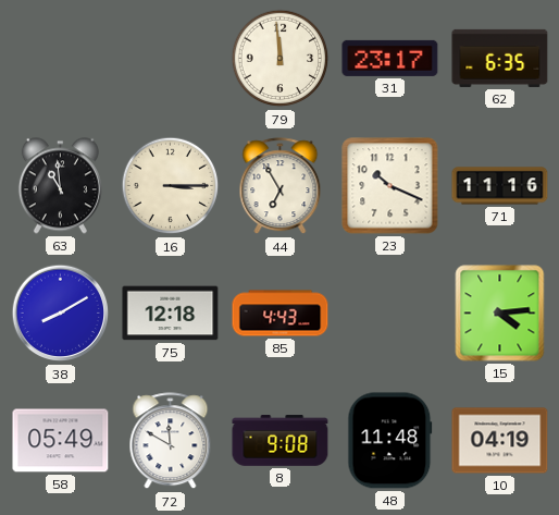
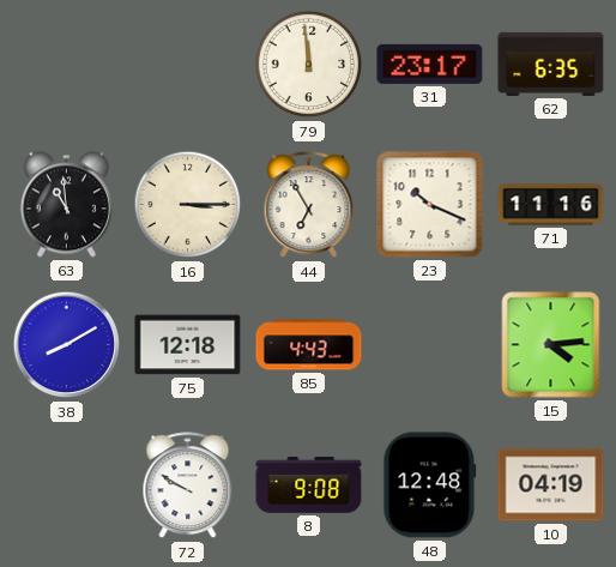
58: 05:49 -> none (61, 441)
72: 11:50 -> 9:50 (188, 485)
48: 11:48 -> 12:48 (430, 485)
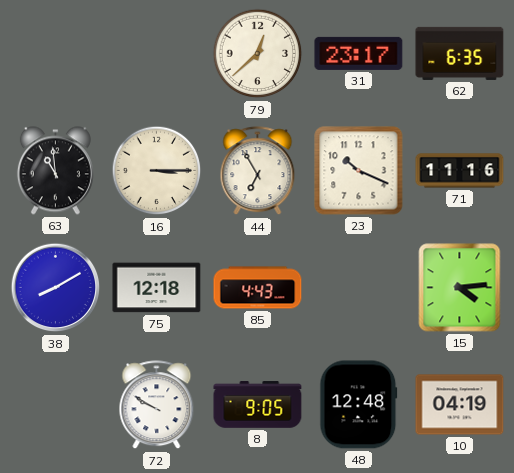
79: 11:59 -> 12:38 (258, 54)
8: 9:08 -> 9:05 (258, 405)
